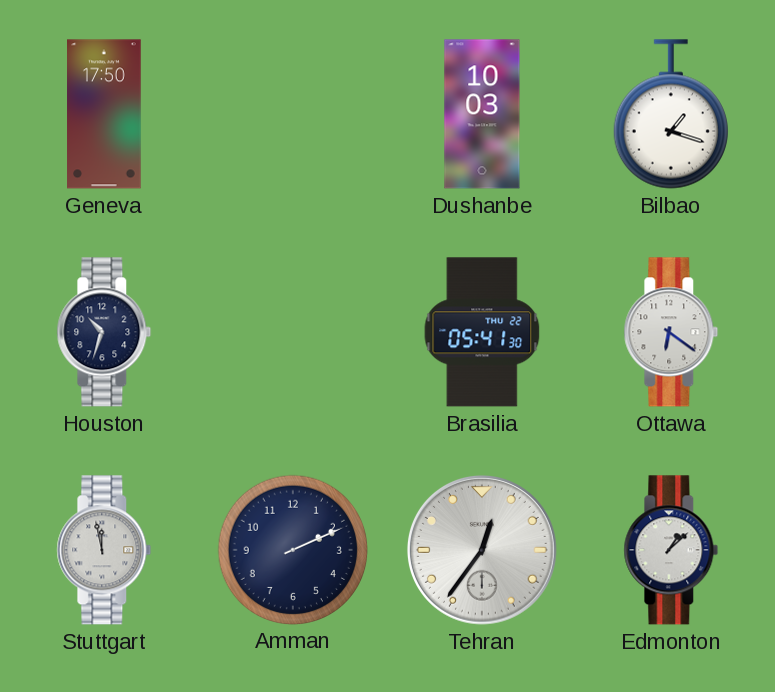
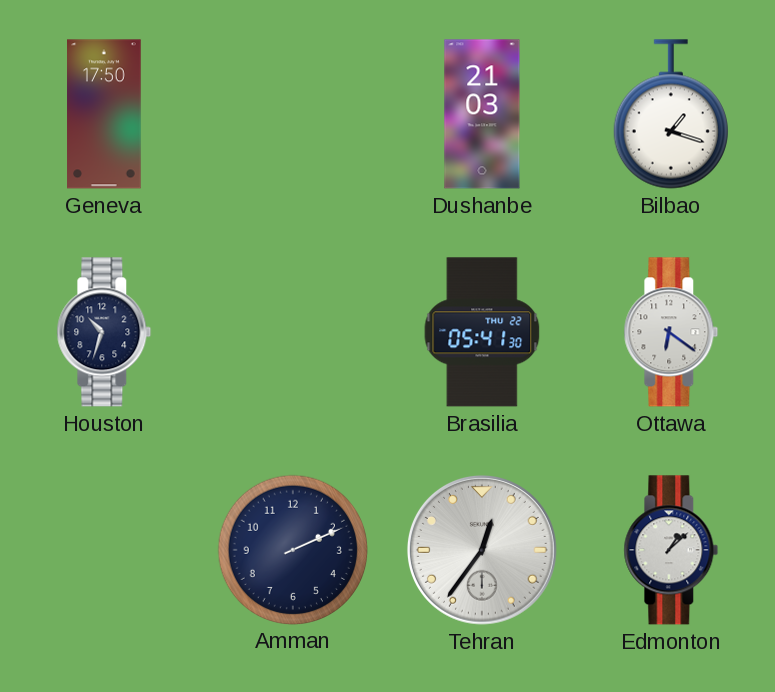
Dushanbe: 10:03 -> 21:03 (482, 114)
Stuttgart: 11:58 -> none (104, 550)
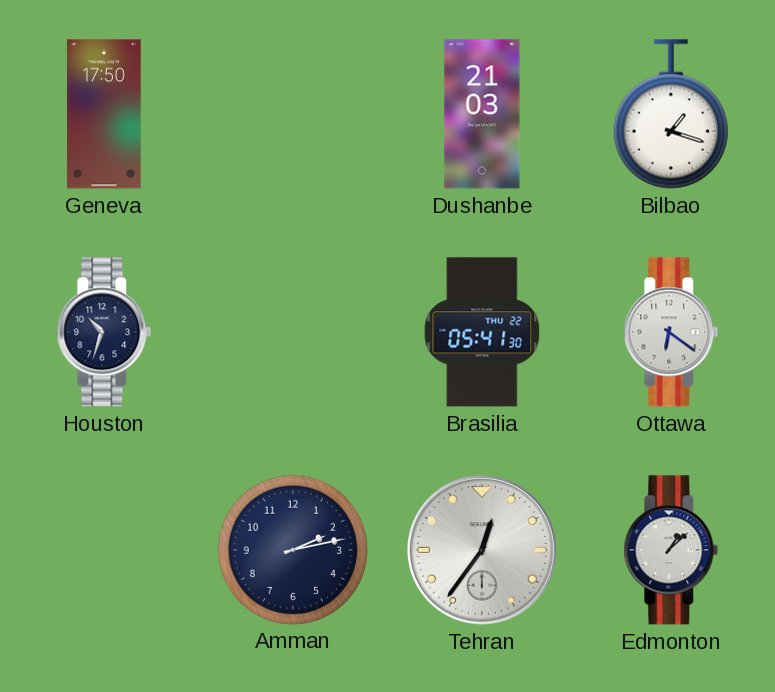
Amman: 2:11 -> 2:13 (292, 549)
